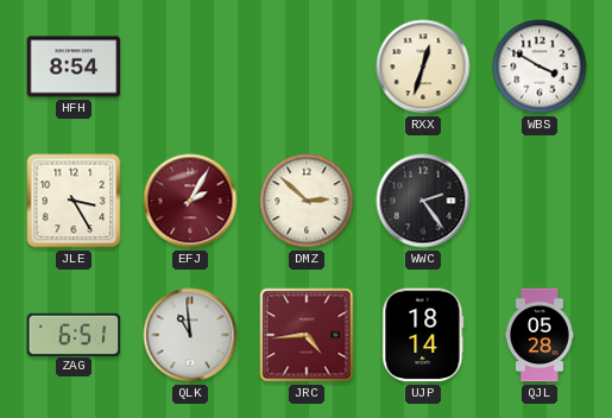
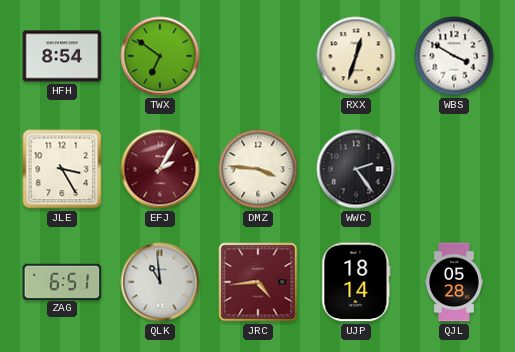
TWX: none -> 6:51 (160, 56)
DMZ: 2:52 -> 3:46 (258, 169)
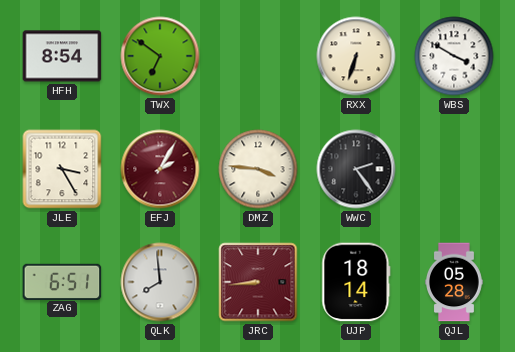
RXX: 12:33 -> 6:33 (356, 56)
QLK: 10:59 -> 7:59 (160, 282)
JRC: 4:44 -> 8:44 (258, 282)
